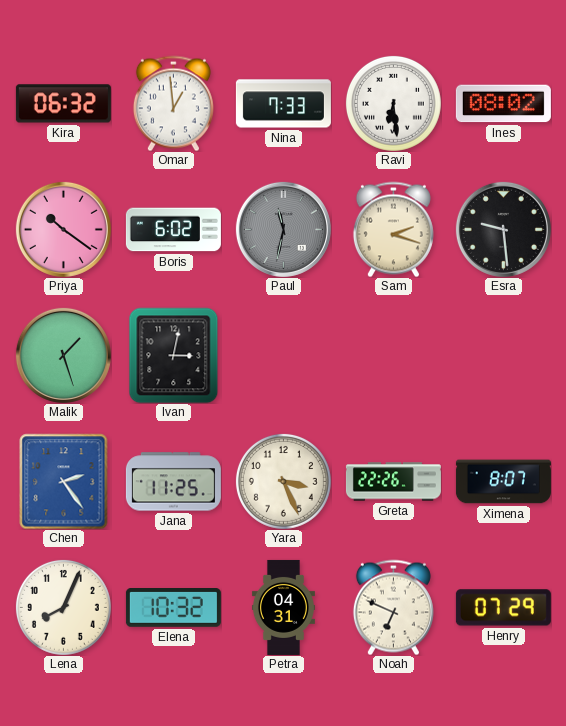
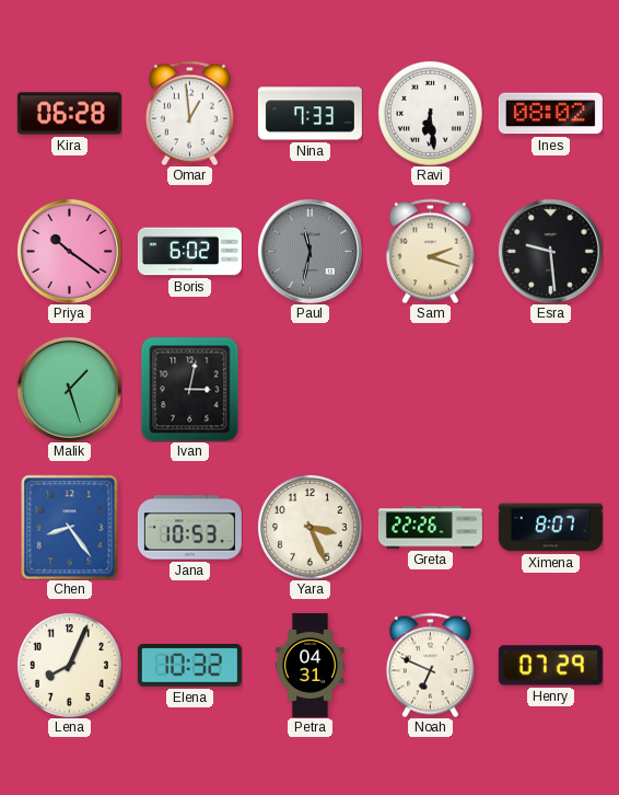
Kira: 06:32 -> 06:28 (69, 114)
Chen: 2:24 -> 8:24 (70, 527)
Jana: 11:25 -> 10:53 (189, 528)
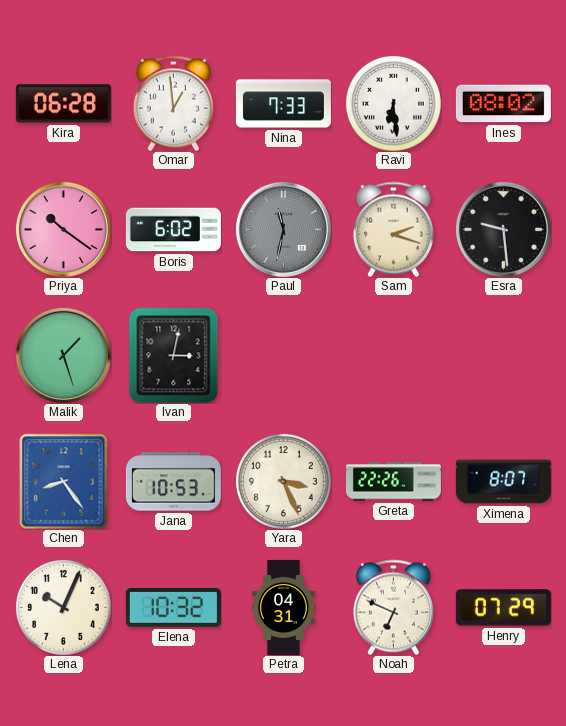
Lena: 8:04 -> 10:04 (63, 607)
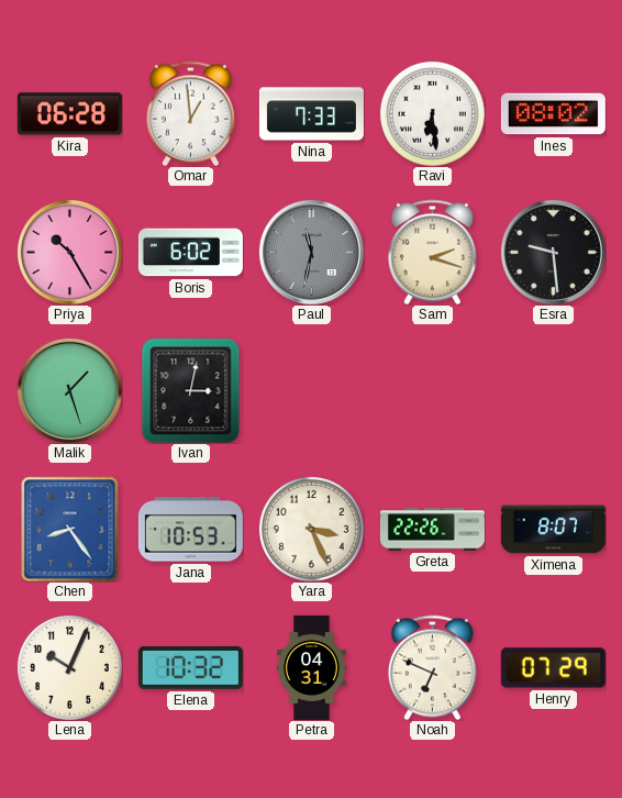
Priya: 10:21 -> 10:25 (69, 252)
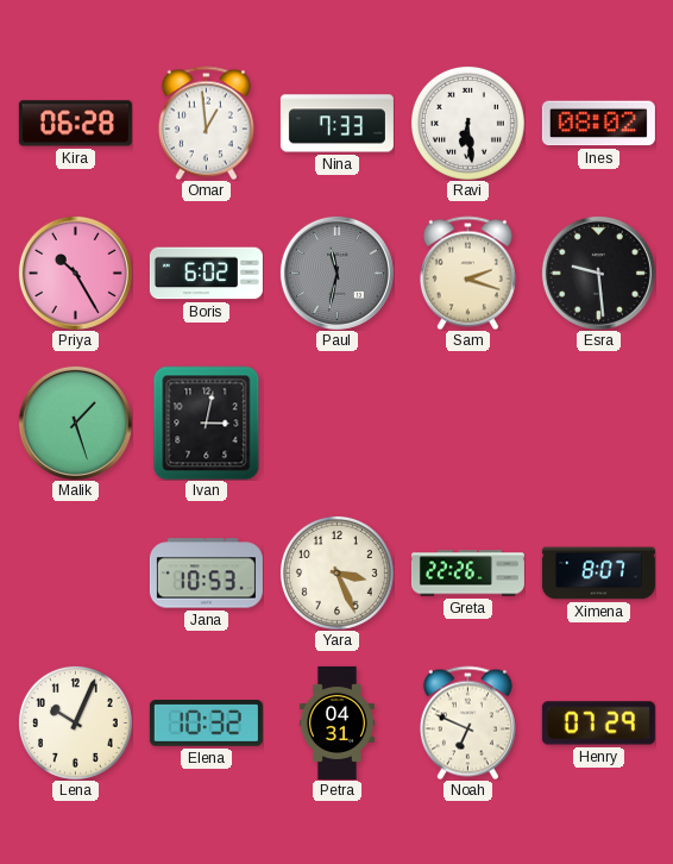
Chen: 8:24 -> none (70, 529)
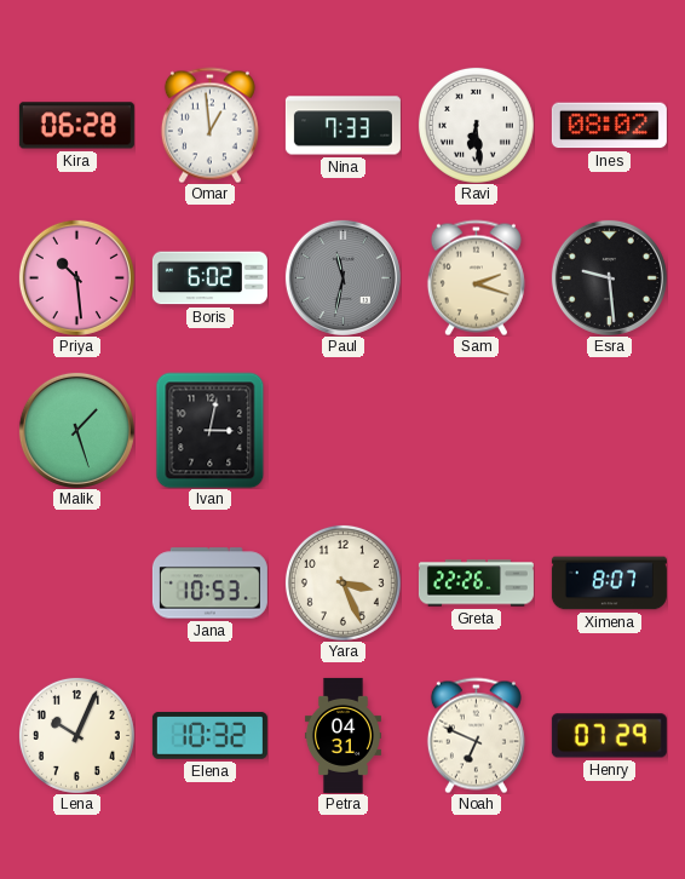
Priya: 10:25 -> 10:29 (76, 277)
